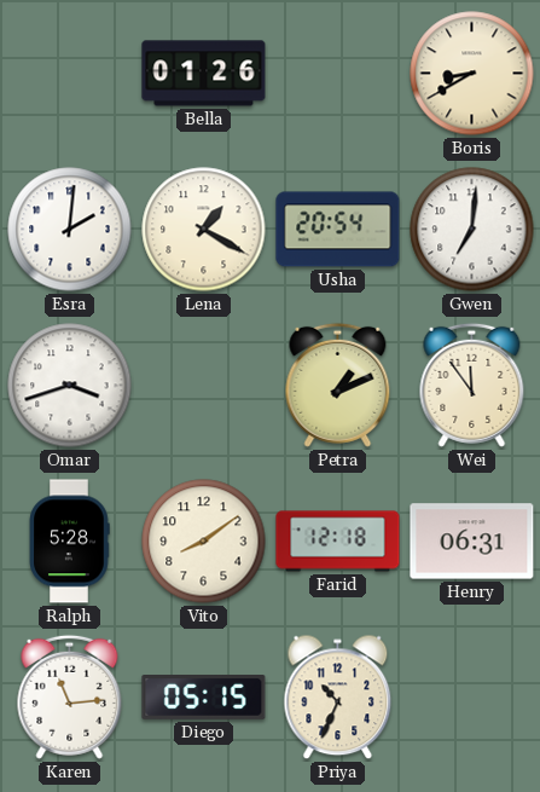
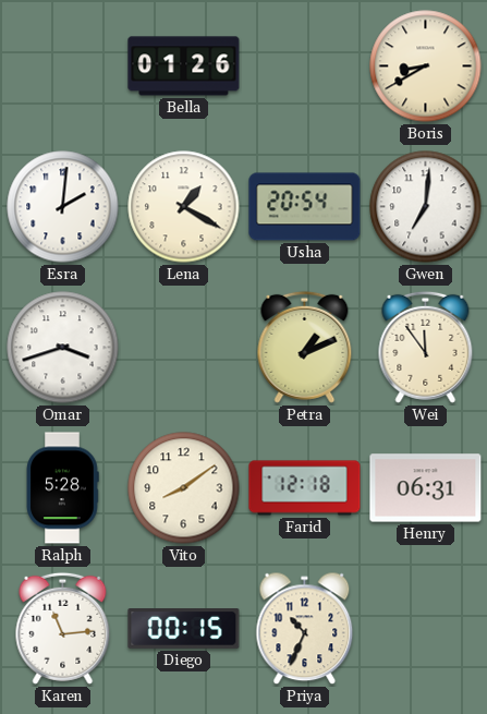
Diego: 05:15 -> 00:15 (184, 629)
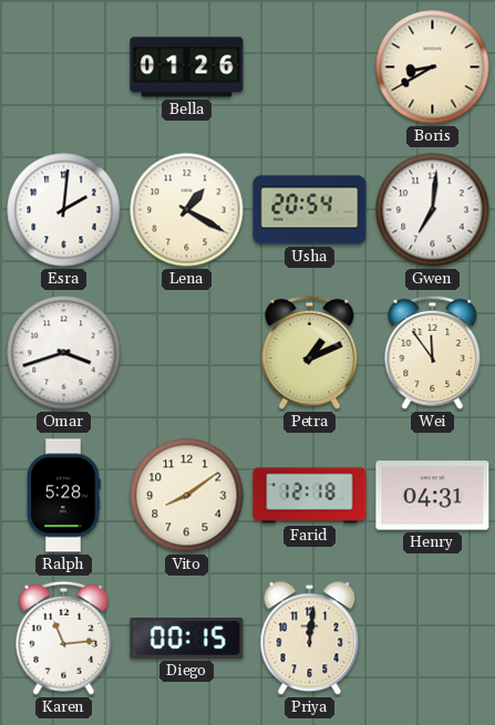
Henry: 06:31 -> 04:31 (433, 496)
Priya: 10:34 -> 12:01 (310, 639)
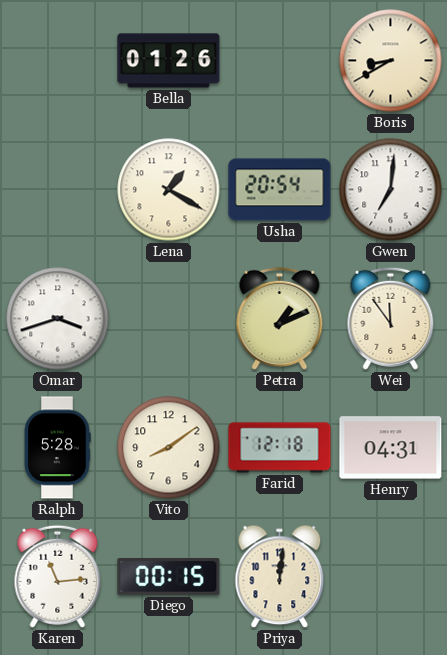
Esra: 2:01 -> none (64, 210)
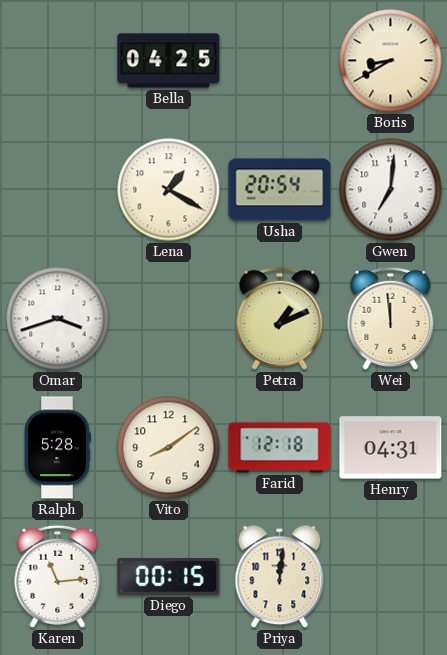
Bella: 01:26 -> 04:25 (169, 61)
Wei: 11:54 -> 11:59 (391, 318)
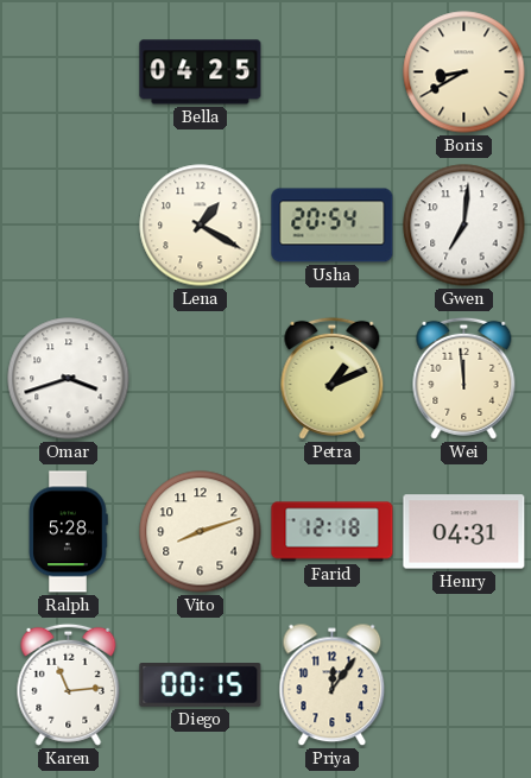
Vito: 8:09 -> 8:12 (201, 532)
Priya: 12:01 -> 12:06 (333, 685)
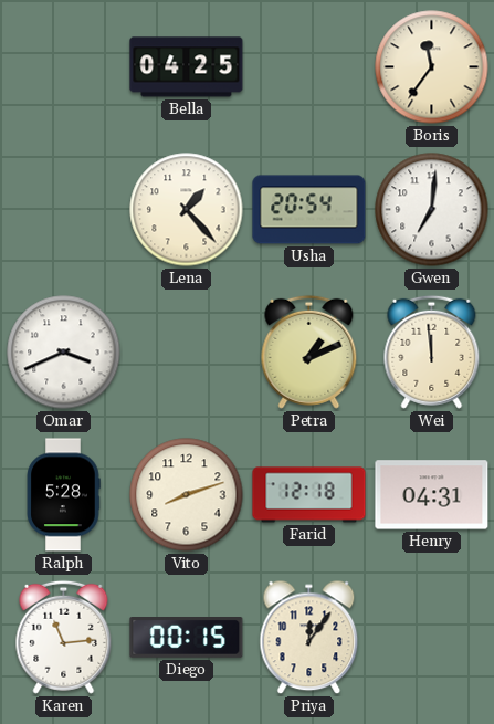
Boris: 8:40 -> 11:36 (432, 67)
Lena: 1:20 -> 1:23 (187, 210)
Omar: 3:42 -> 3:41 (64, 353)
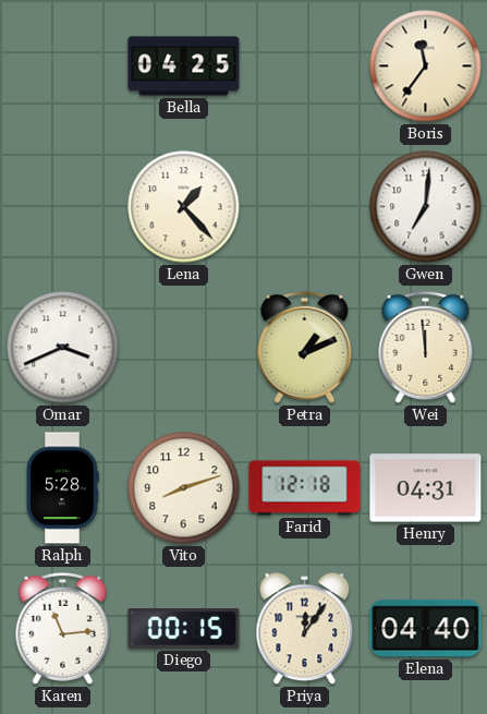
Usha: 20:54 -> none (309, 210)
Elena: none -> 04:40 (426, 629)
